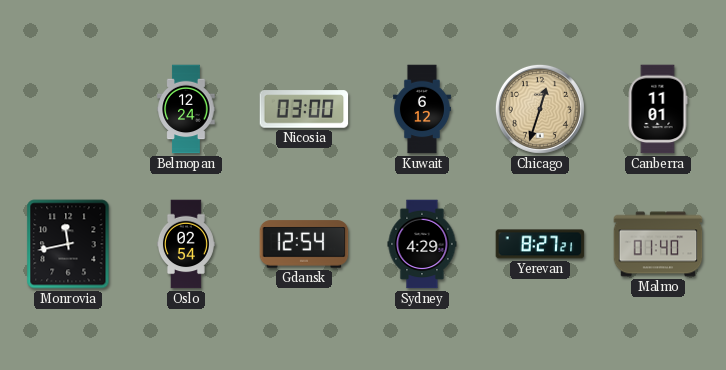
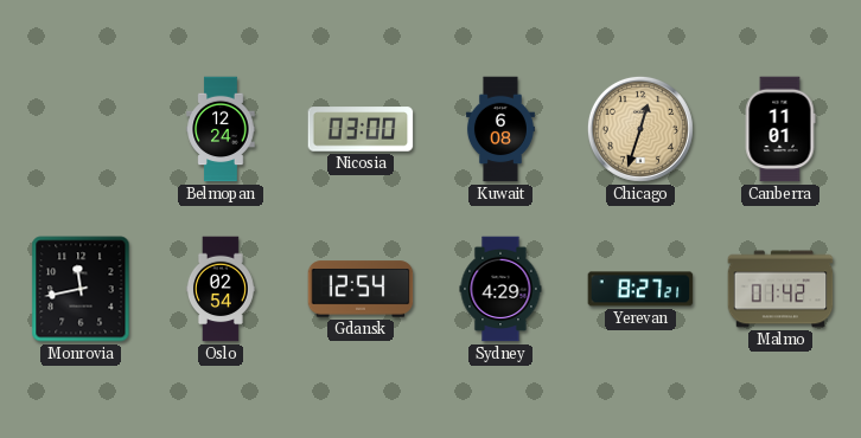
Kuwait: 6:12 -> 6:08 (500, 129)
Malmo: 01:40 -> 01:42 (780, 289)
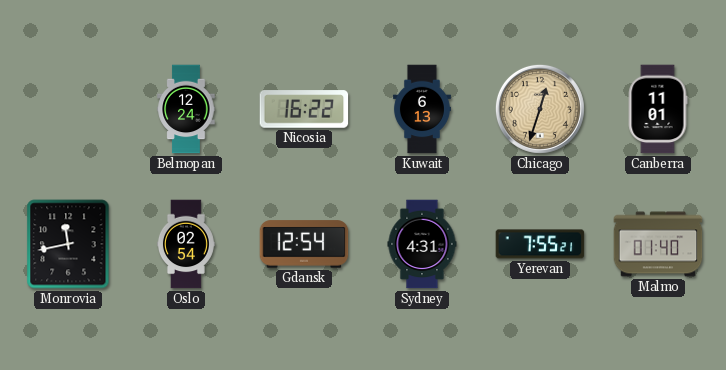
Nicosia: 03:00 -> 16:22 (304, 109)
Kuwait: 6:08 -> 6:13 (422, 109)
Sydney: 4:29 -> 4:31 (422, 244)
Yerevan: 8:27 -> 7:55 (540, 244)
Malmo: 01:42 -> 01:40 (658, 244)
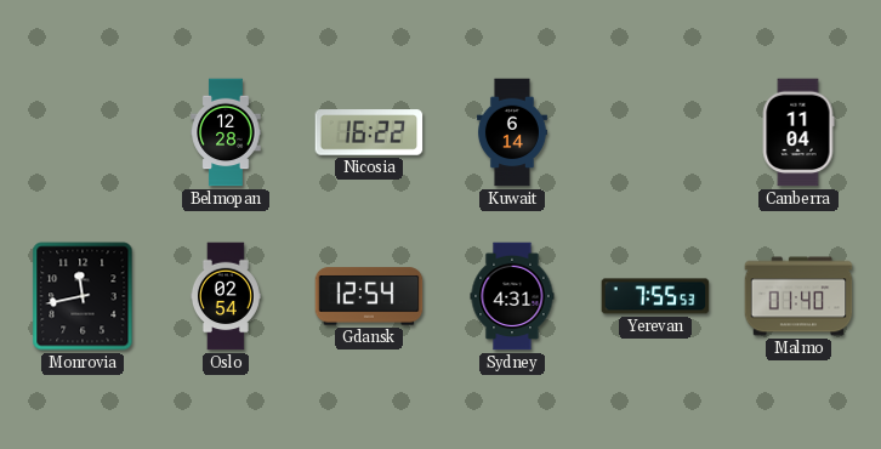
Belmopan: 12:24 -> 12:28 (226, 132)
Kuwait: 6:13 -> 6:14 (512, 132)
Chicago: 12:33 -> none (540, 109)
Canberra: 11:01 -> 11:04 (798, 132)
Yerevan: 7:55:21 -> 7:55:53 (655, 296)
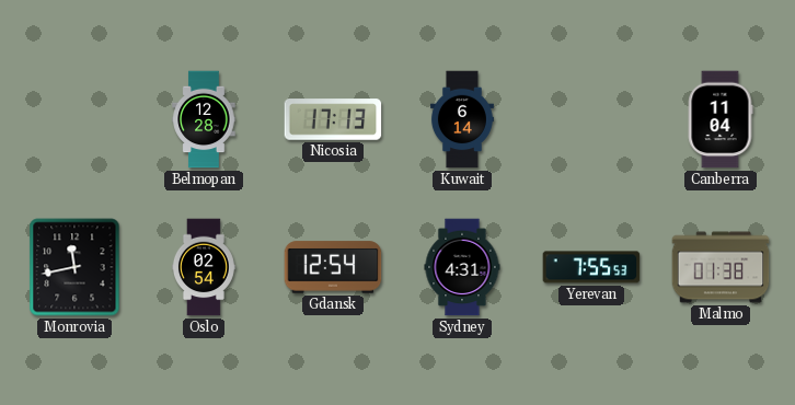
Nicosia: 16:22 -> 17:13 (333, 119)
Malmo: 01:40 -> 01:38 (721, 267)
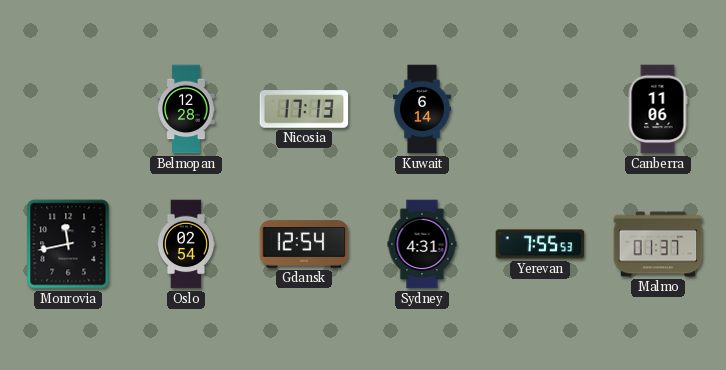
Canberra: 11:04 -> 11:06 (658, 109)
Malmo: 01:38 -> 01:37 (658, 244)
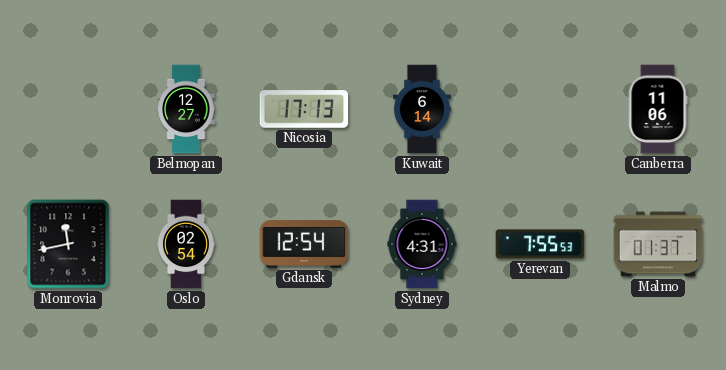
Belmopan: 12:28 -> 12:27 (186, 109)
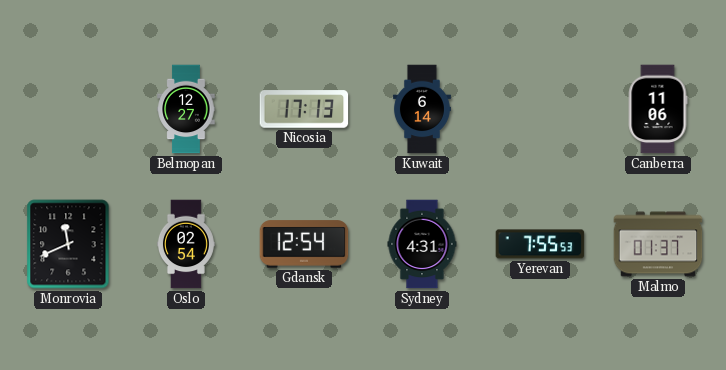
Monrovia: 11:43 -> 11:41 (68, 244)
